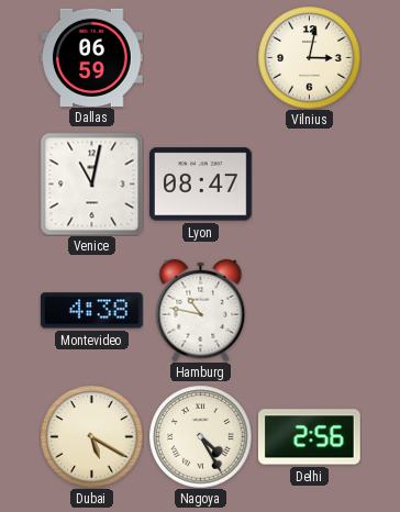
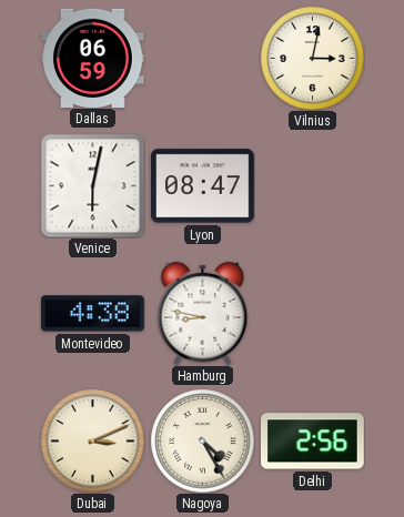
Venice: 11:02 -> 6:02 (92, 185)
Hamburg: 10:47 -> 8:47 (203, 313)
Dubai: 5:20 -> 3:11 (92, 440)
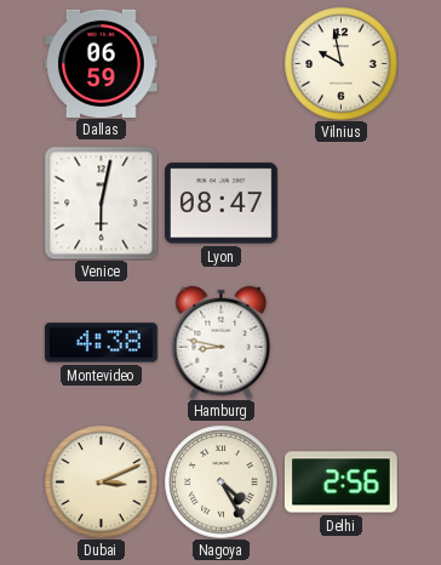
Vilnius: 3:02 -> 9:58 (340, 63)
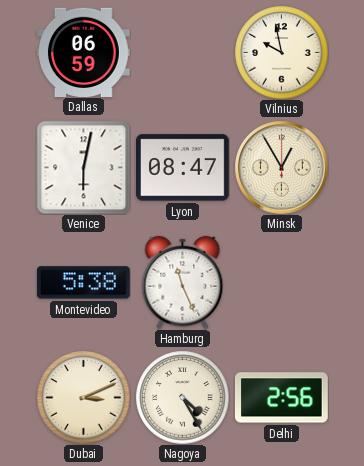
Minsk: none -> 12:55 (281, 167)
Montevideo: 4:38 -> 5:38 (83, 283)
Hamburg: 8:47 -> 11:26 (183, 282)
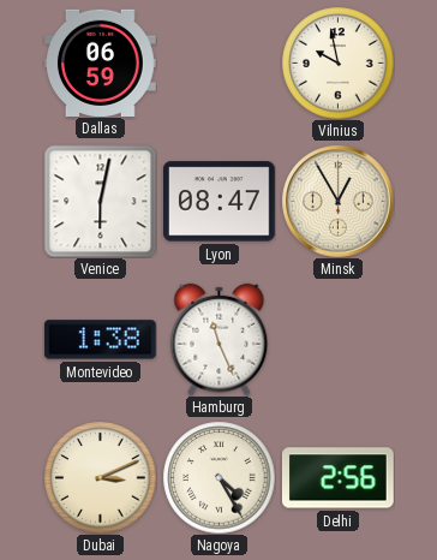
Montevideo: 5:38 -> 1:38 (100, 340)
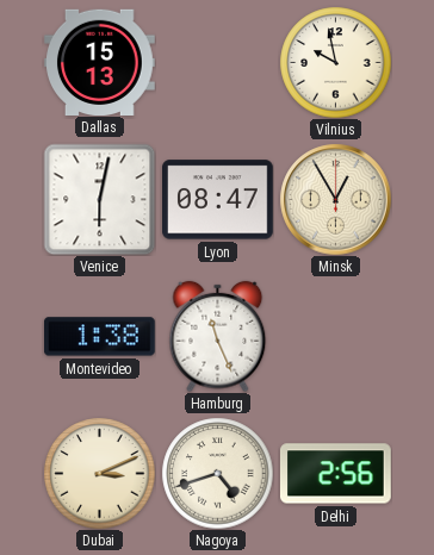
Dallas: 06:59 -> 15:13 (100, 62)
Nagoya: 4:25 -> 4:42 (217, 473)
